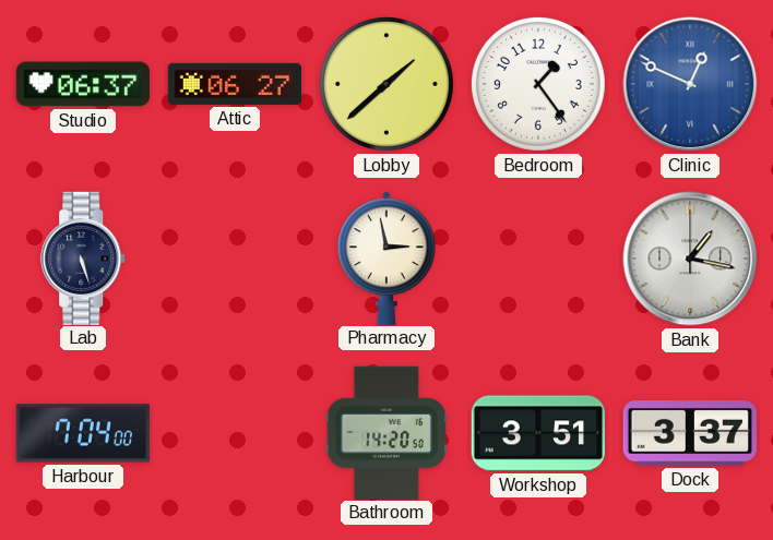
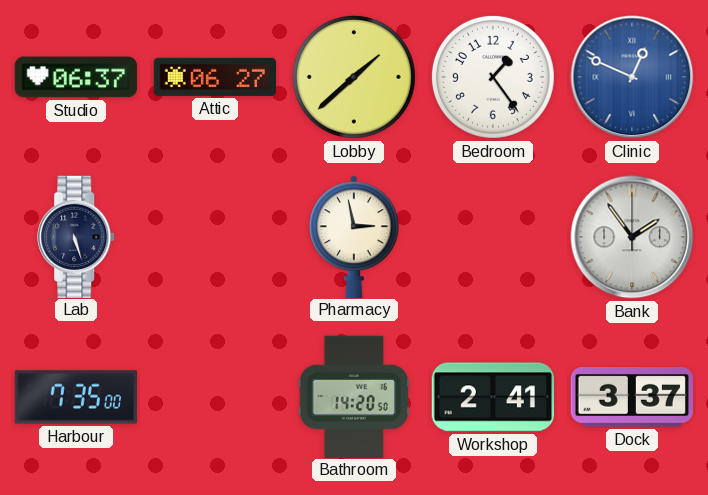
Bank: 1:17 -> 1:54 (632, 237)
Harbour: 7:04 -> 7:35 (75, 397)
Workshop: 3:51 -> 2:41 (492, 397)
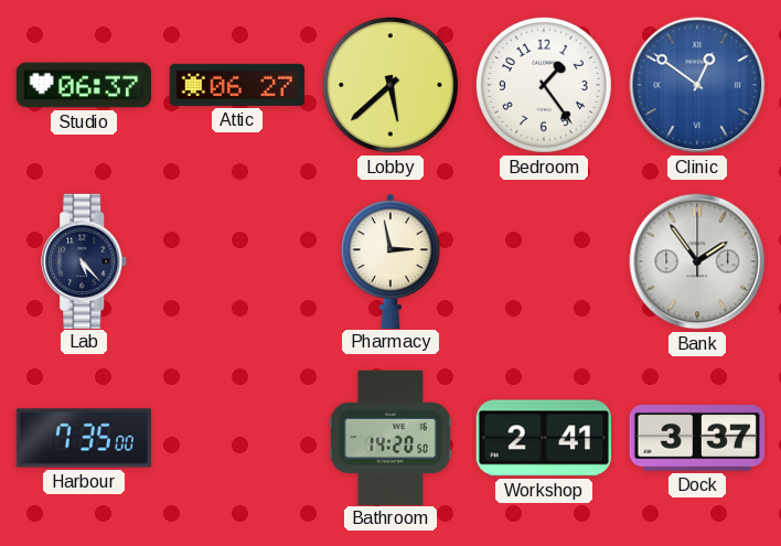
Lobby: 1:38 -> 5:38 (390, 85)
Clinic: 12:49 -> 12:51 (697, 85)
Lab: 5:27 -> 5:23 (85, 260)
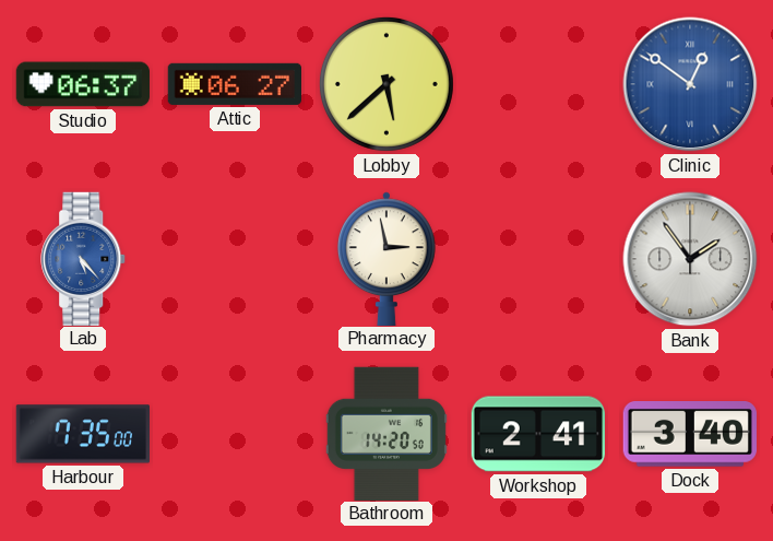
Bedroom: 1:24 -> none (544, 85)
Lab dial: navy -> blue (84, 258)
Dock: 3:37 -> 3:40 (690, 435)
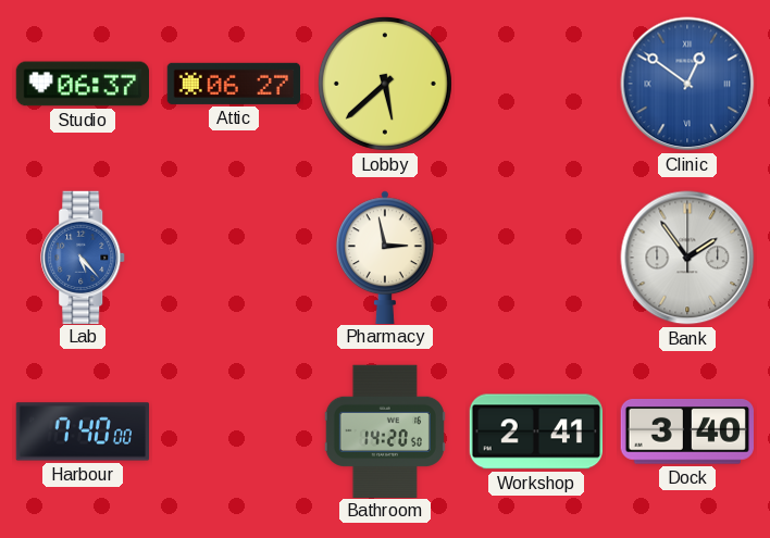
Harbour: 7:35 -> 7:40 (82, 431)
